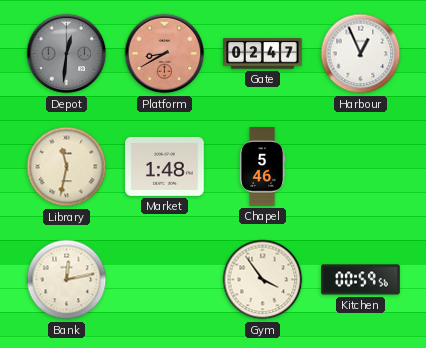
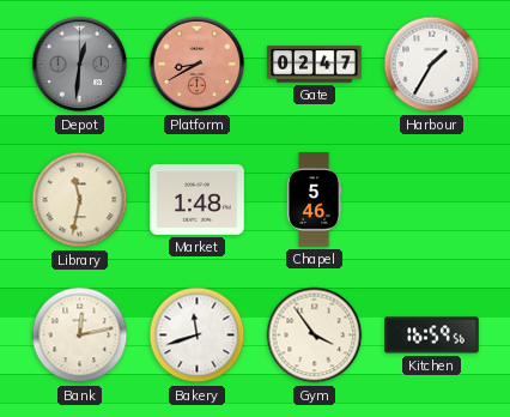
Harbour: 12:56 -> 1:35 (432, 65)
Bakery: none -> 11:42 (198, 336)
Kitchen: 00:59 -> 16:59 (432, 336)
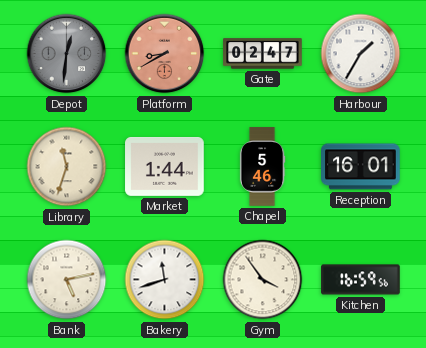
Library: 11:32 -> 11:33 (67, 167)
Market: 1:48 -> 1:44 (165, 166)
Reception: none -> 16:01 (361, 167)
Bank: 12:13 -> 5:13 (67, 280)
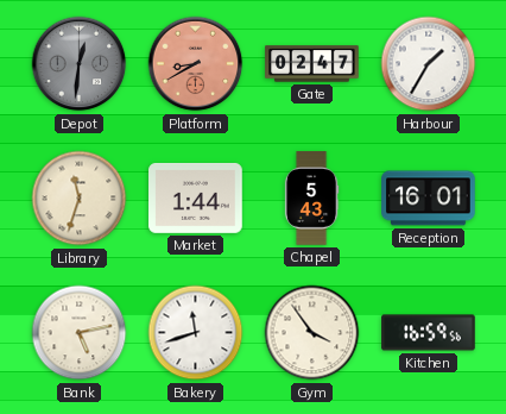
Chapel: 5:46 -> 5:43 (311, 199)
